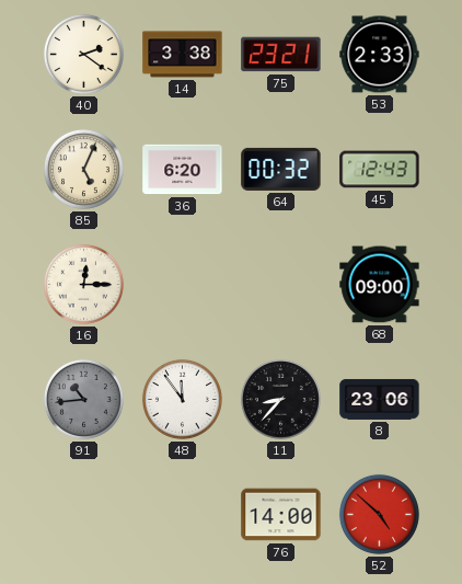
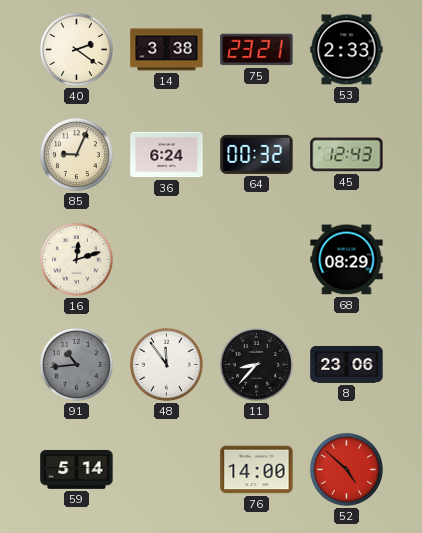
85: 5:04 -> 9:04 (76, 154)
36: 6:20 -> 6:24 (167, 155)
16: 12:15 -> 12:12 (76, 259)
68: 09:00 -> 08:29 (347, 260)
59: none -> 5:14 (77, 470)
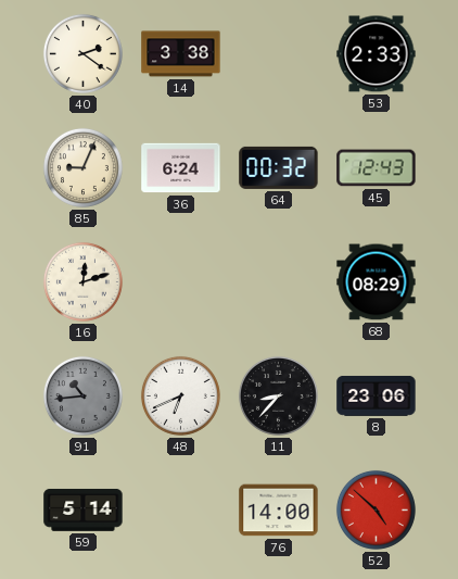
75: 23:21 -> none (257, 50)
48: 11:54 -> 6:41 (180, 395)
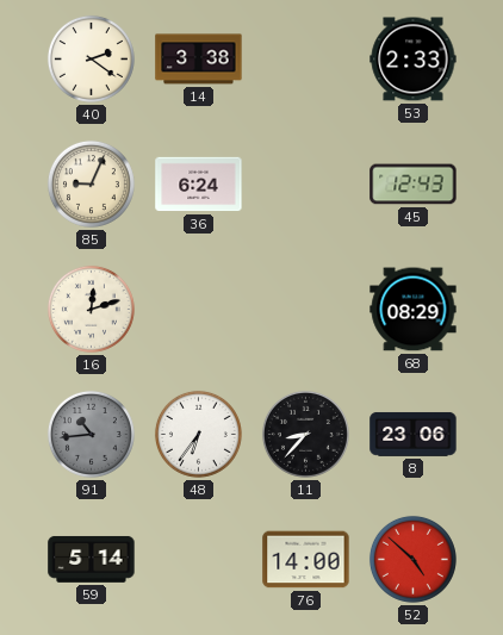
64: 00:32 -> none (279, 167)
48: 6:41 -> 6:36 (198, 434)
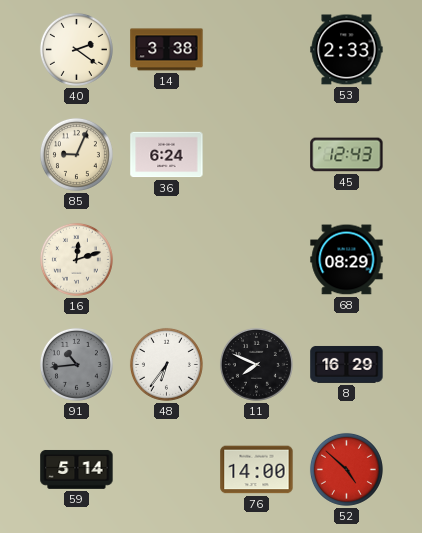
11: 8:37 -> 7:49 (256, 364)
8: 23:06 -> 16:29 (347, 364)
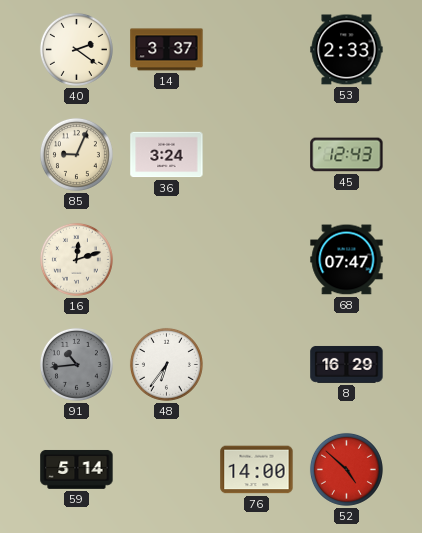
14: 3:38 -> 3:37 (167, 50)
36: 6:24 -> 3:24 (167, 155)
68: 08:29 -> 07:47 (347, 260)
11: 7:49 -> none (256, 364)
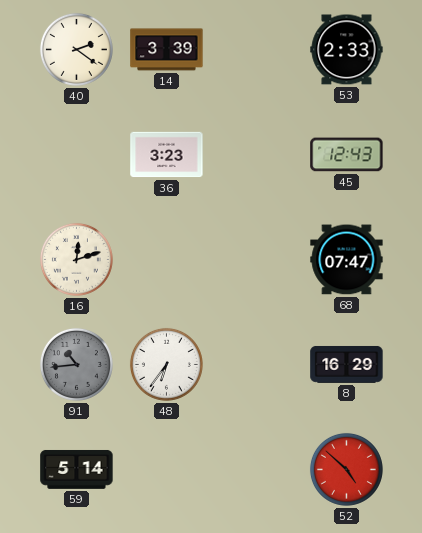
14: 3:37 -> 3:39 (167, 50)
85: 9:04 -> none (76, 154)
36: 3:24 -> 3:23 (167, 155)
76: 14:00 -> none (257, 470)
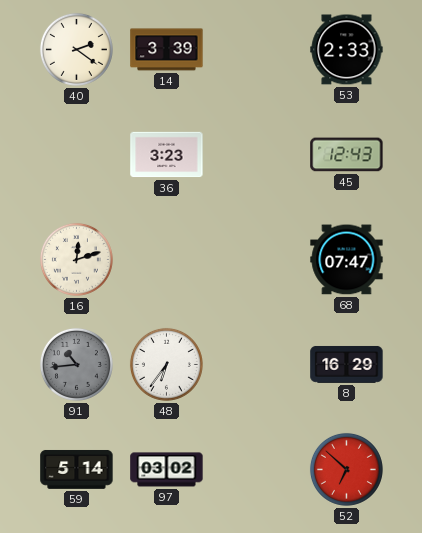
97: none -> 03:02 (167, 470)
52: 4:52 -> 6:52 (346, 469)
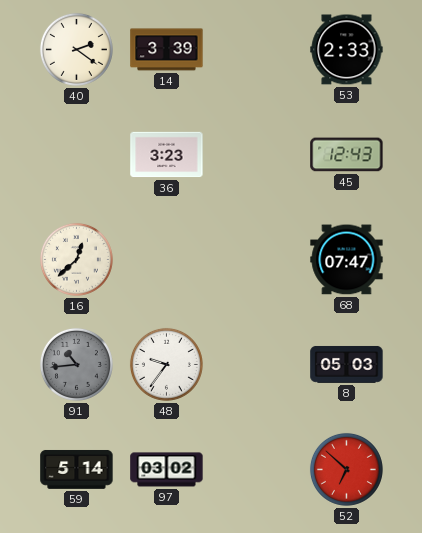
16: 12:12 -> 12:38 (76, 259)
48: 6:36 -> 9:36 (166, 364)
8: 16:29 -> 05:03 (347, 364)
